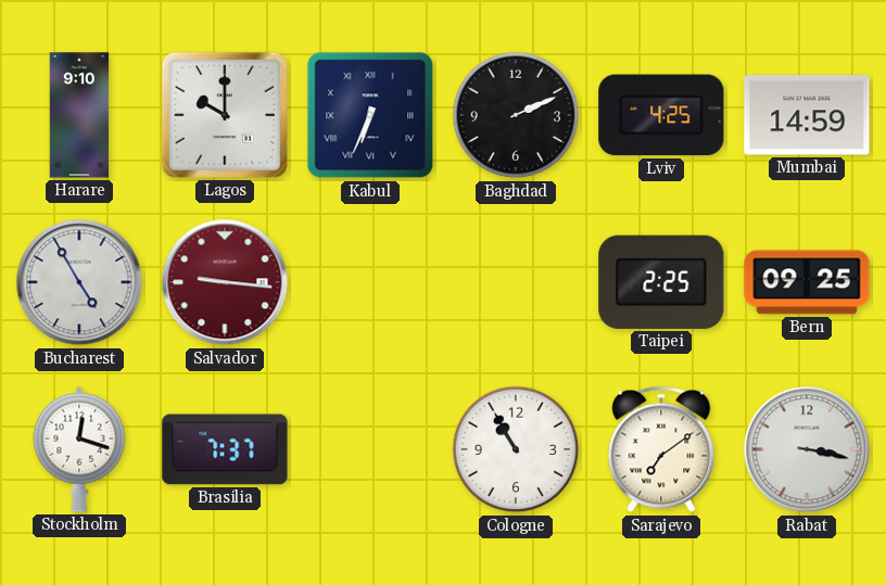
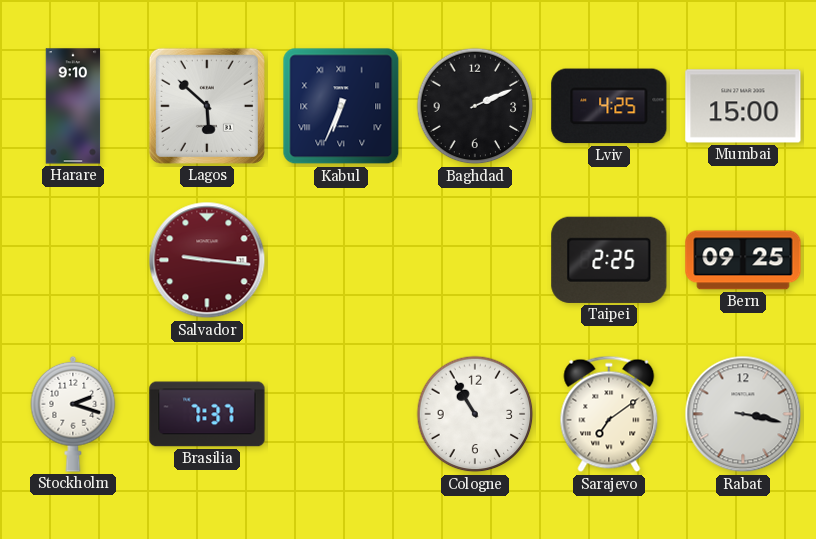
Lagos: 10:00 -> 5:52 (207, 106)
Mumbai: 14:59 -> 15:00 (743, 106)
Bucharest: 4:55 -> none (79, 282)
Stockholm: 12:18 -> 2:18 (73, 414)
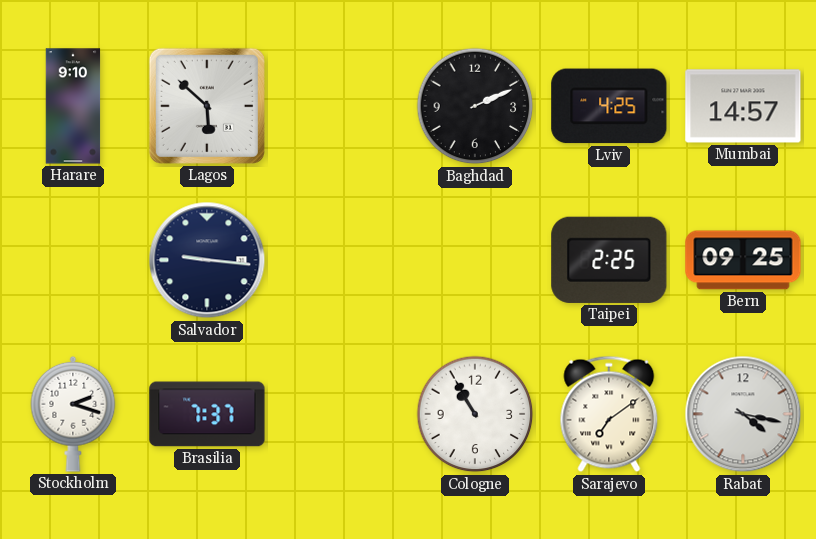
Kabul: 6:34 -> none (341, 106)
Mumbai: 15:00 -> 14:57 (743, 106)
Salvador dial: burgundy -> navy (207, 260)
Rabat: 3:17 -> 4:17 (743, 414)
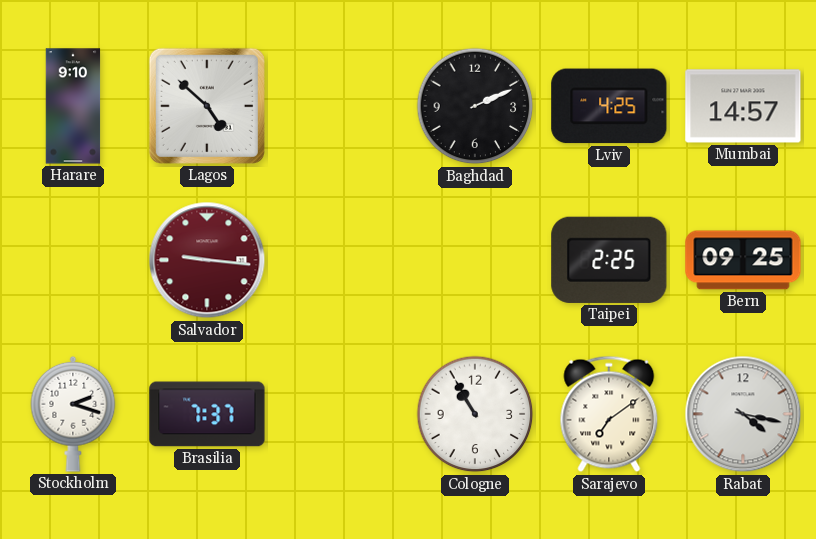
Lagos: 5:52 -> 4:52 (207, 106)
Salvador dial: navy -> burgundy (207, 260)
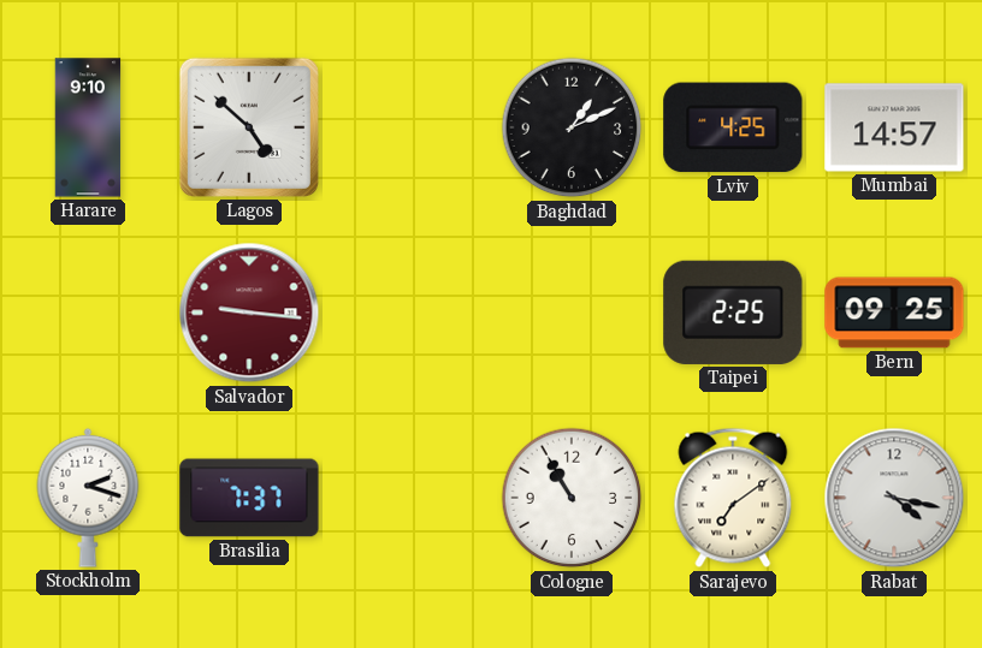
Baghdad: 2:11 -> 1:11 (572, 127)
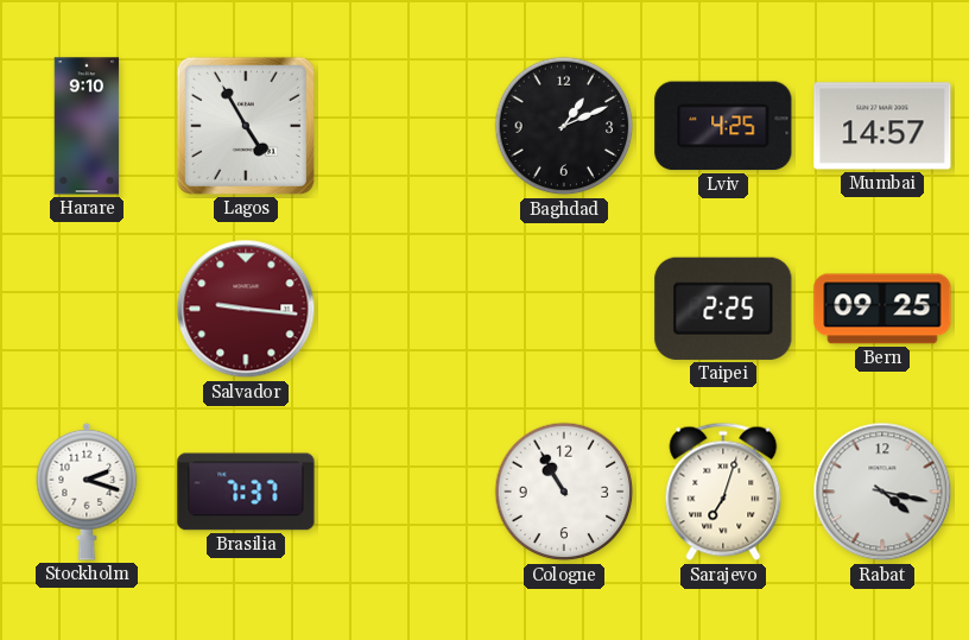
Lagos: 4:52 -> 4:55 (246, 126)
Sarajevo: 7:09 -> 7:03 (723, 492)
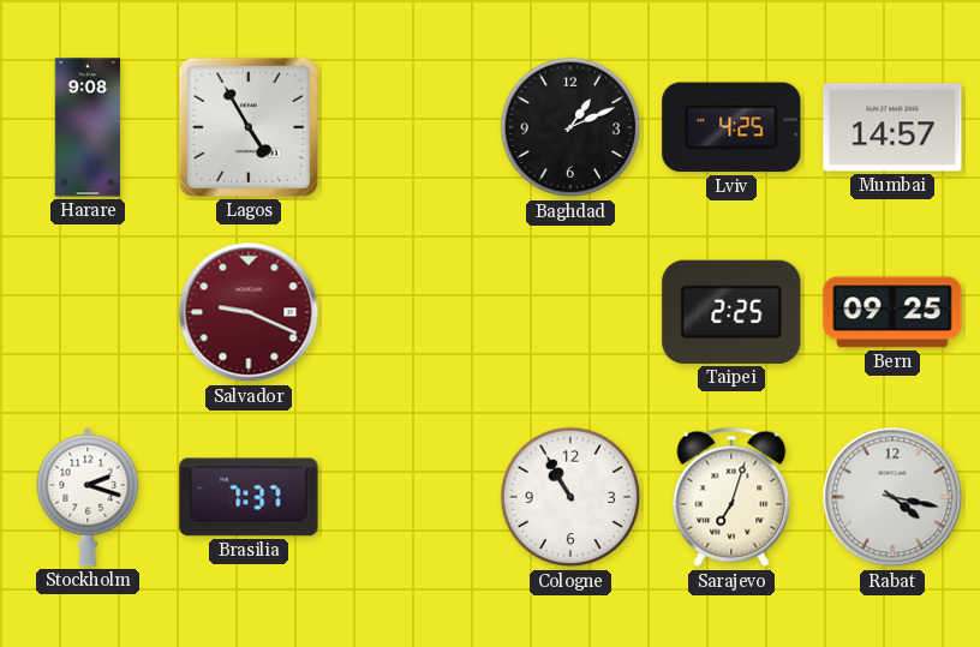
Harare: 9:10 -> 9:08 (88, 127)
Salvador: 9:16 -> 9:19 (249, 312)
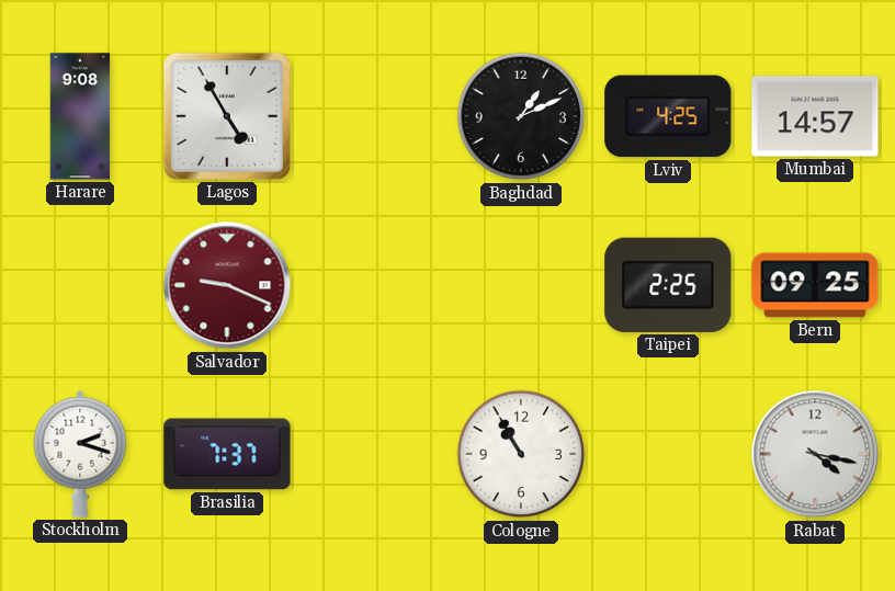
Sarajevo: 7:03 -> none (731, 497)
